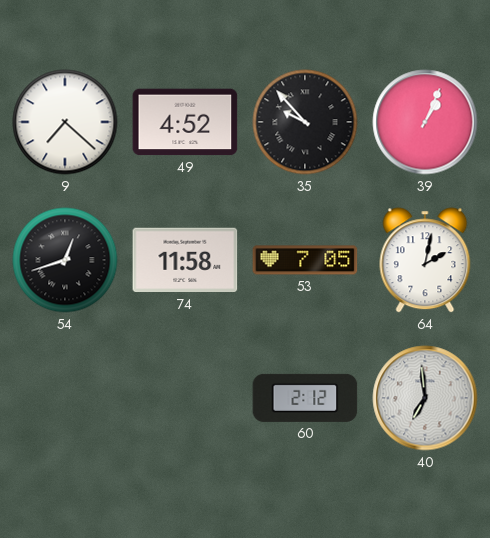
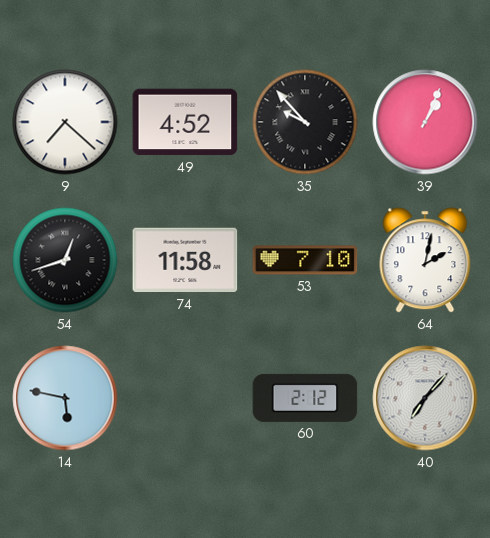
53: 7:05 -> 7:10 (305, 260)
14: none -> 5:47 (65, 398)
40: 6:59 -> 7:07 (425, 398)
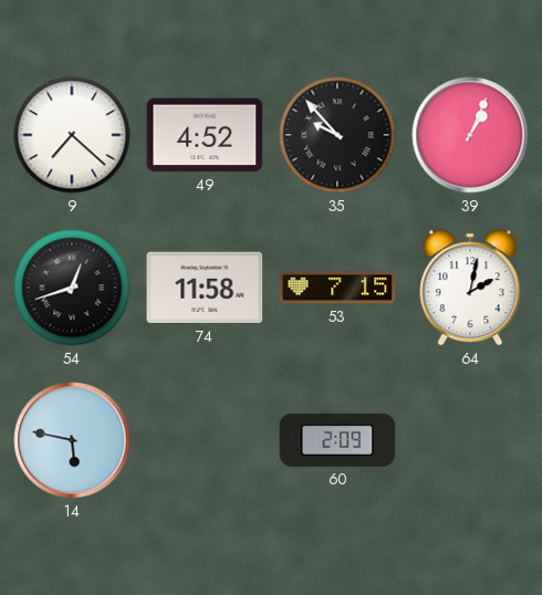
53: 7:10 -> 7:15 (337, 288)
60: 2:12 -> 2:09 (337, 440)
40: 7:07 -> none (425, 398)
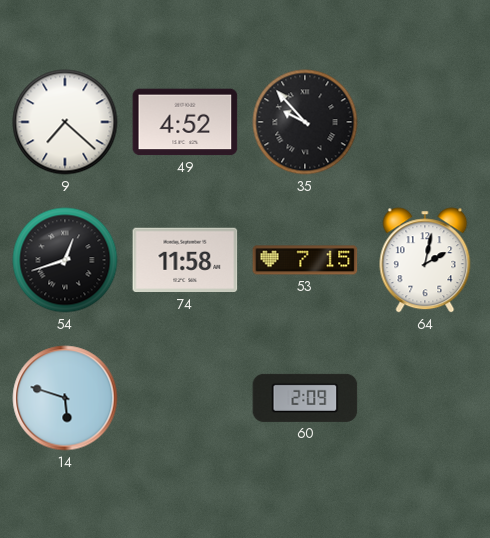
39: 1:04 -> none (470, 135)
14: 5:47 -> 5:48 (65, 398)
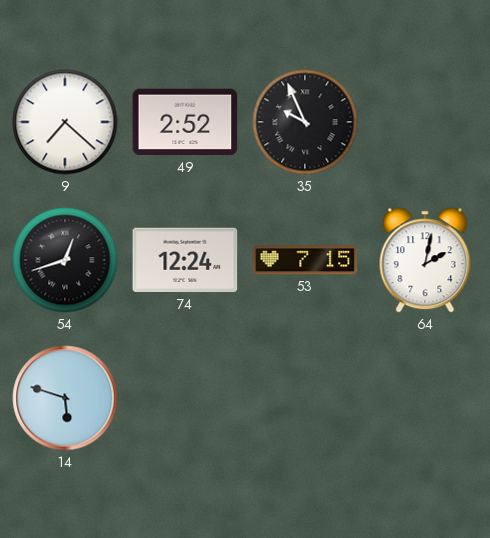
49: 4:52 -> 2:52 (185, 122)
35: 9:53 -> 9:56 (305, 122)
74: 11:58 -> 12:24 (185, 260)
60: 2:09 -> none (305, 398)
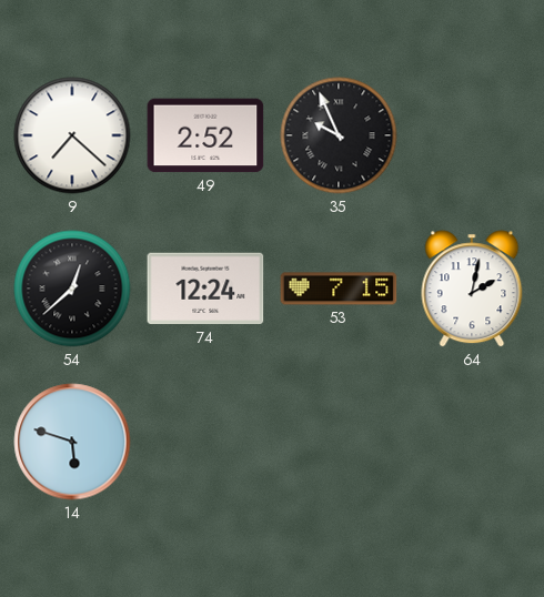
54: 12:42 -> 12:38 (72, 289)
